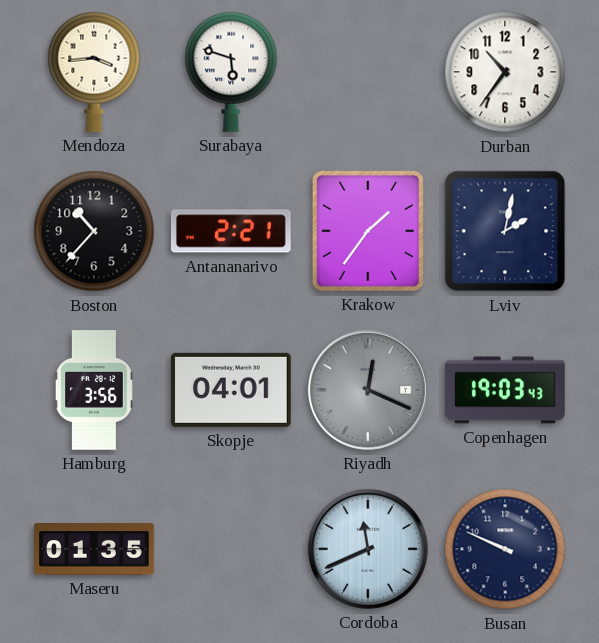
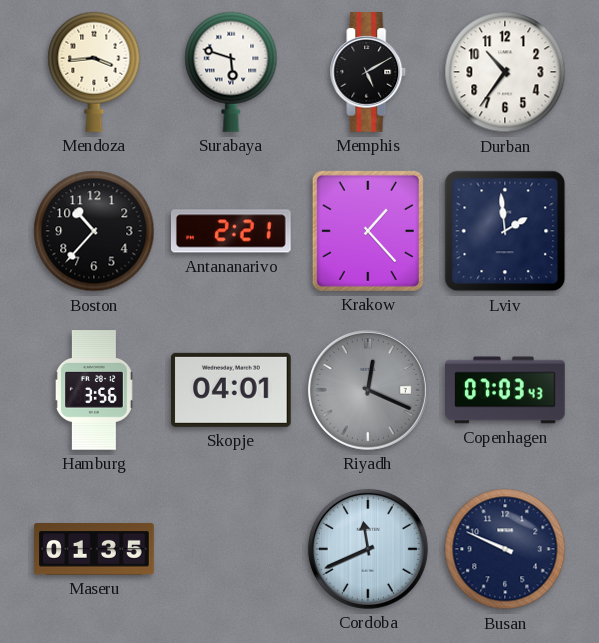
Memphis: none -> 5:10 (368, 73)
Krakow: 1:36 -> 1:23 (368, 231)
Lviv: 2:02 -> 1:59 (505, 231)
Copenhagen: 19:03 -> 07:03 (505, 390)
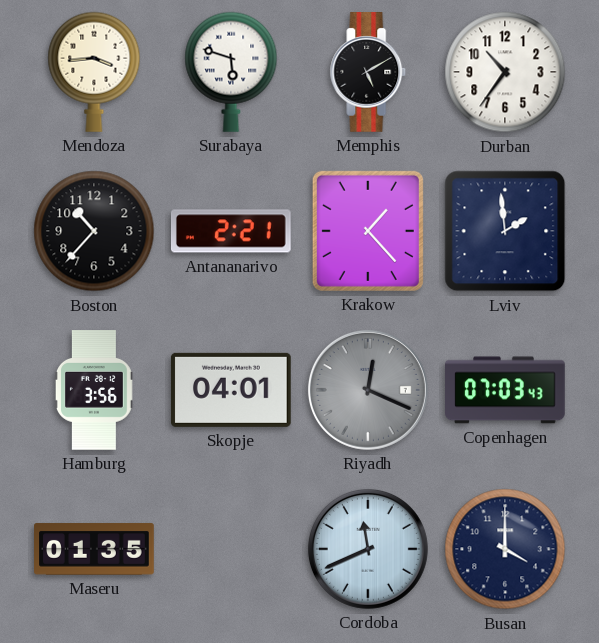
Busan: 9:49 -> 4:00 (505, 549)
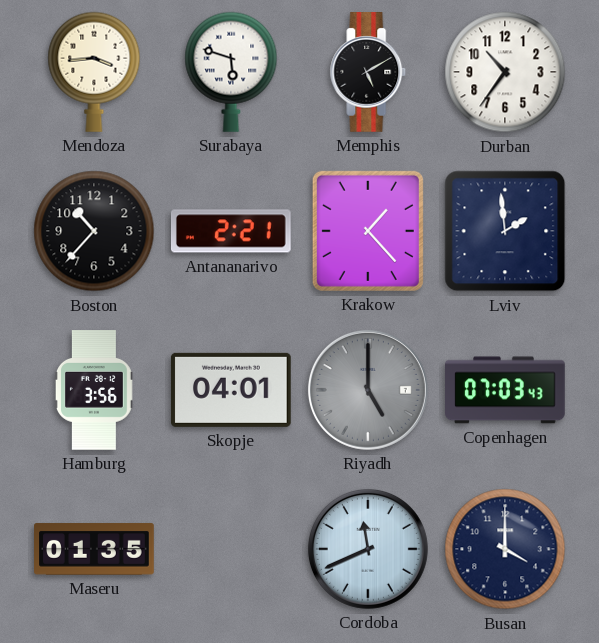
Riyadh: 12:19 -> 5:00 (368, 390)
